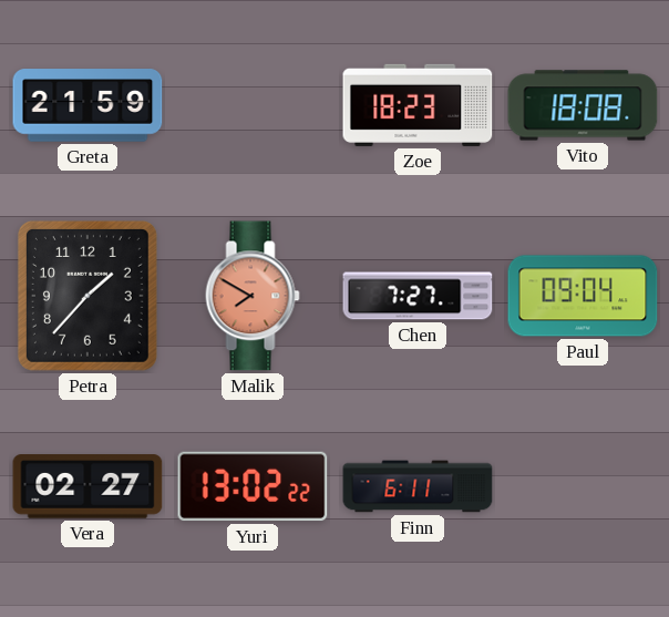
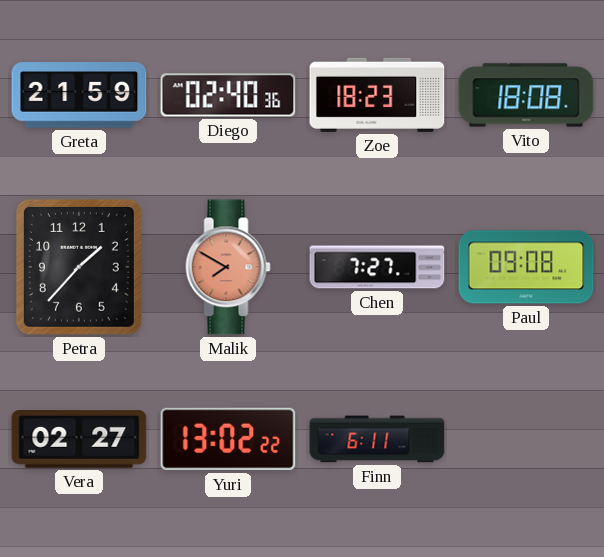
Diego: none -> 02:40 (228, 95)
Paul: 09:04 -> 09:08 (526, 267)
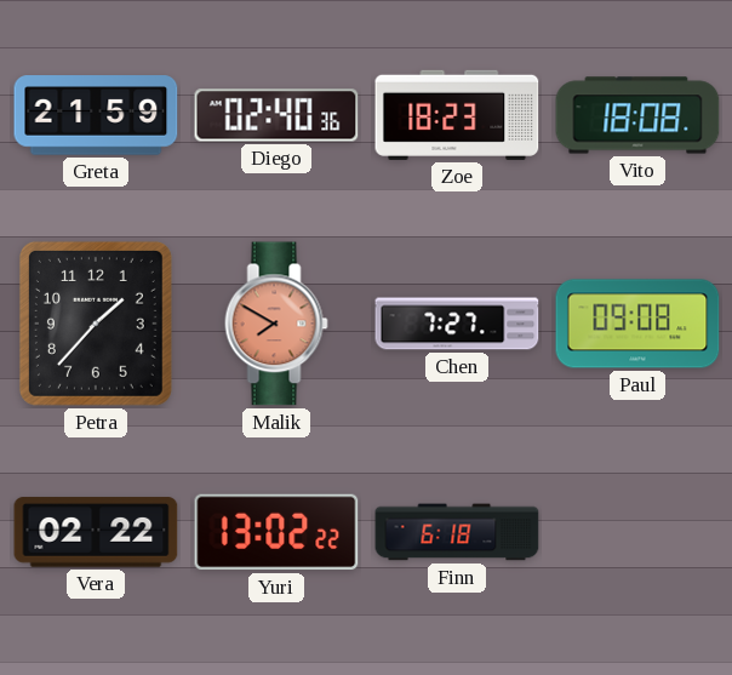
Vera: 02:27 -> 02:22 (96, 532)
Finn: 6:11 -> 6:18 (457, 532)
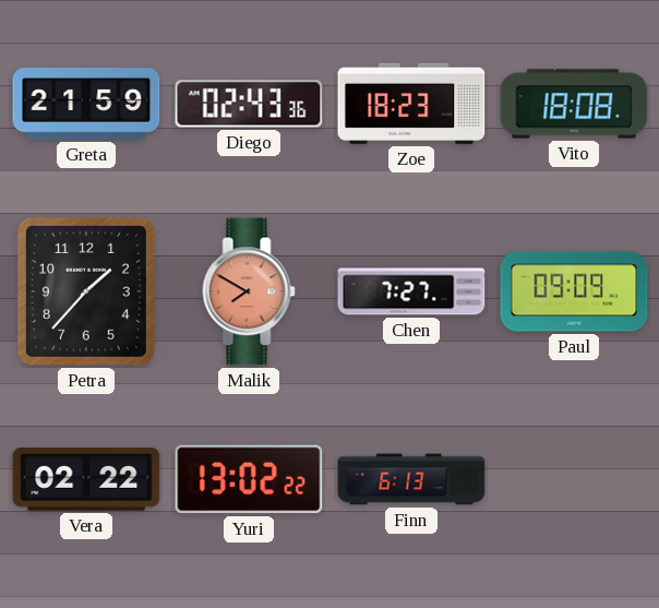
Diego: 02:40 -> 02:43 (249, 104)
Paul: 09:08 -> 09:09 (574, 291)
Finn: 6:18 -> 6:13 (411, 479)
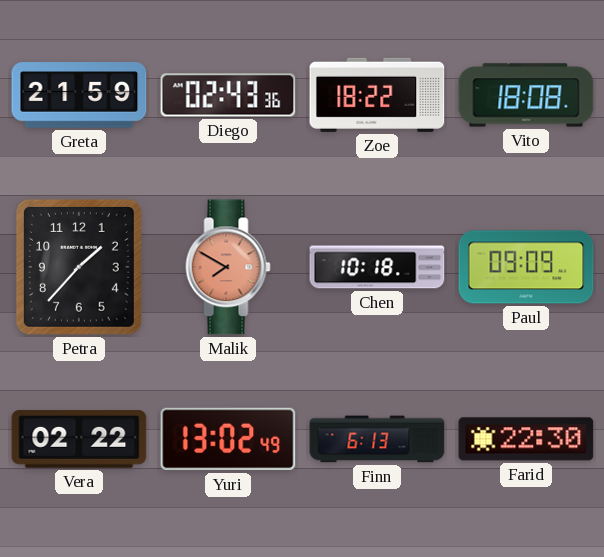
Zoe: 18:23 -> 18:22 (377, 95)
Chen: 7:27 -> 10:18 (377, 267)
Yuri: 13:02:22 -> 13:02:49 (228, 439)
Farid: none -> 22:30 (526, 439)
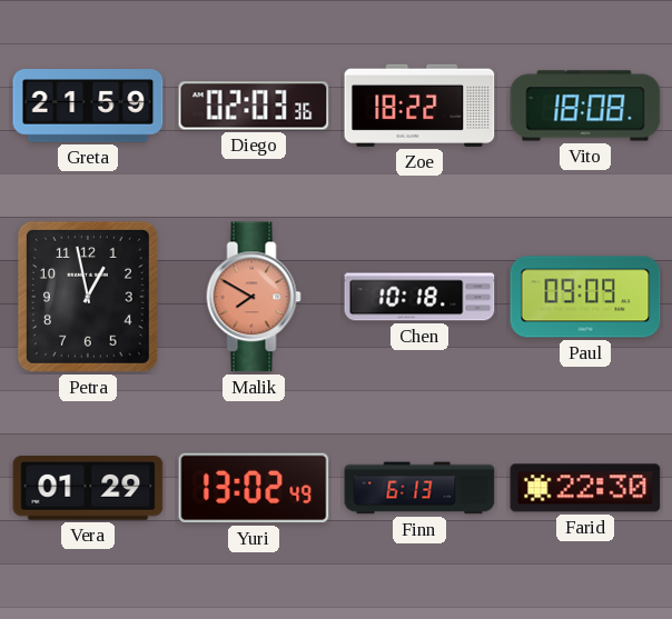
Diego: 02:43 -> 02:03 (254, 106)
Petra: 1:37 -> 12:58 (88, 297)
Vera: 02:22 -> 01:29 (88, 488)
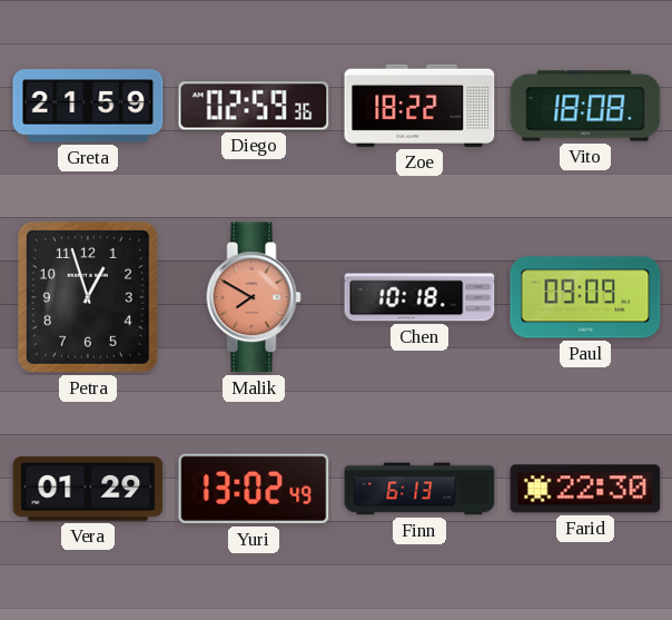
Diego: 02:03 -> 02:59 (254, 106)
Petra: 12:58 -> 12:57 (88, 297)
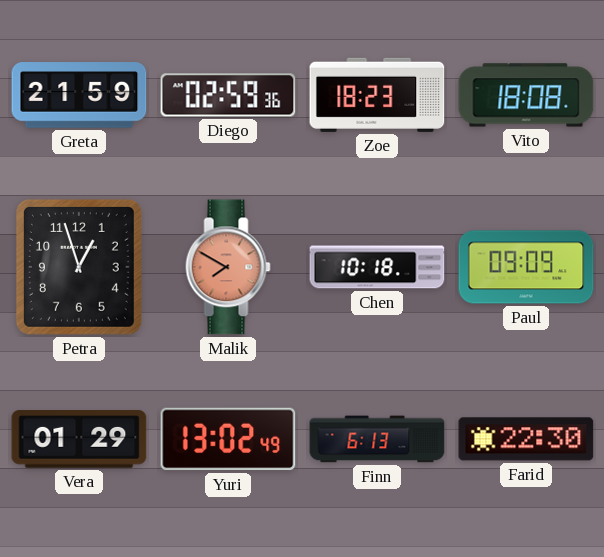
Zoe: 18:22 -> 18:23 (377, 95)
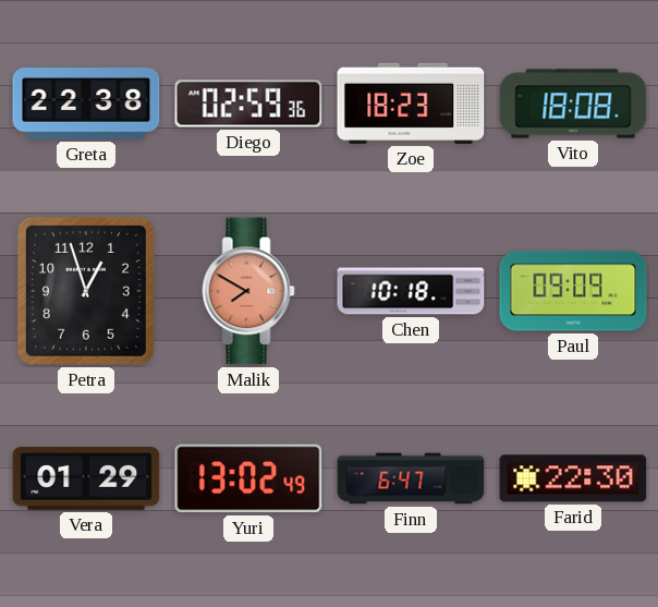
Greta: 21:59 -> 22:38 (86, 104)
Finn: 6:13 -> 6:47 (411, 478)
